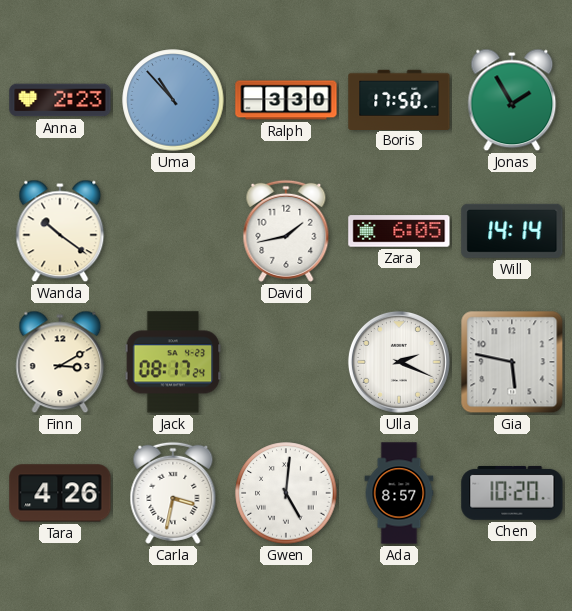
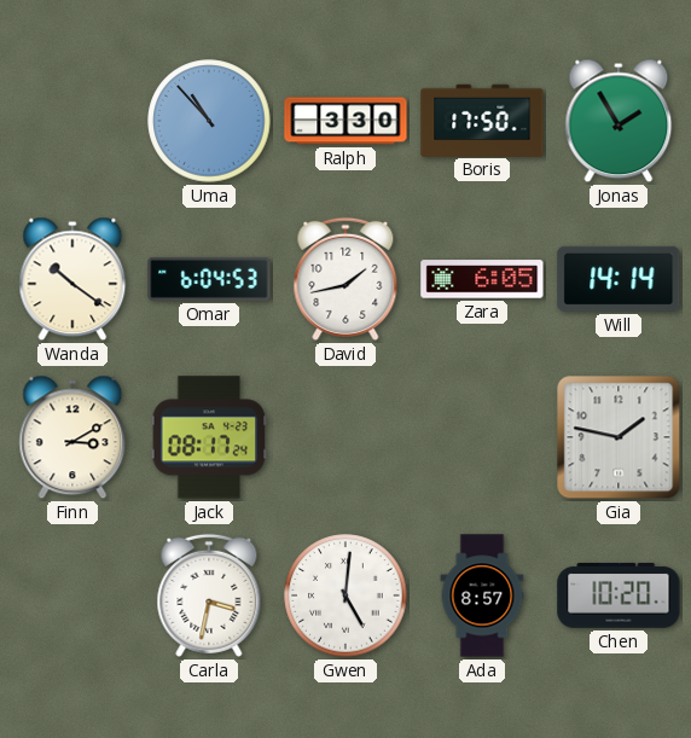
Anna: 2:23 -> none (60, 100)
Omar: none -> 6:04 (209, 279)
Ulla: 2:19 -> none (399, 362)
Gia: 5:47 -> 1:47 (619, 437)
Tara: 4:26 -> none (60, 493)
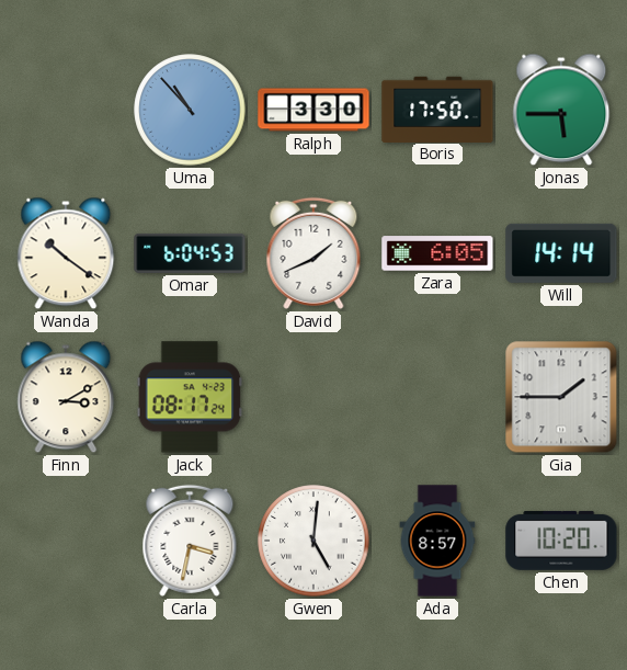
Jonas: 1:55 -> 5:45 (561, 110)
David: 1:43 -> 1:41 (314, 253)
Gia: 1:47 -> 1:45 (561, 397)
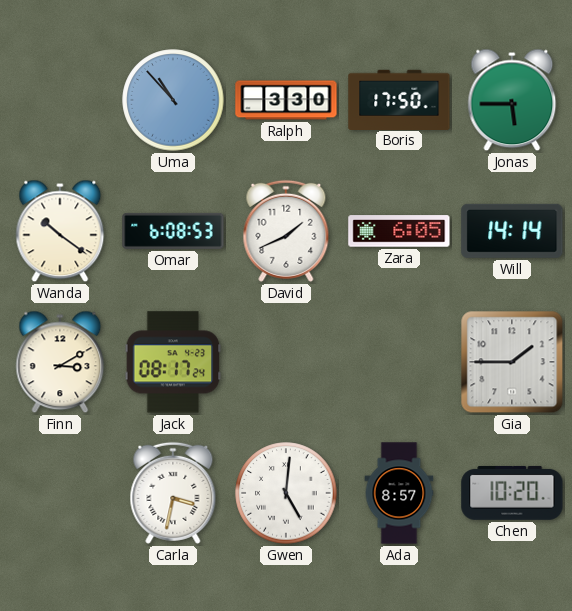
Omar: 6:04 -> 6:08 (173, 231)
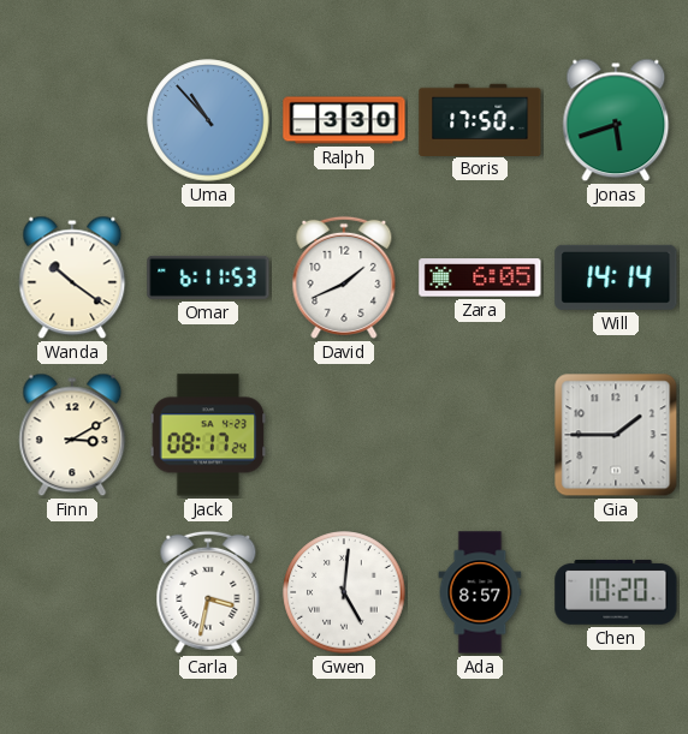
Jonas: 5:45 -> 5:42 (616, 120)
Omar: 6:08 -> 6:11 (208, 278)
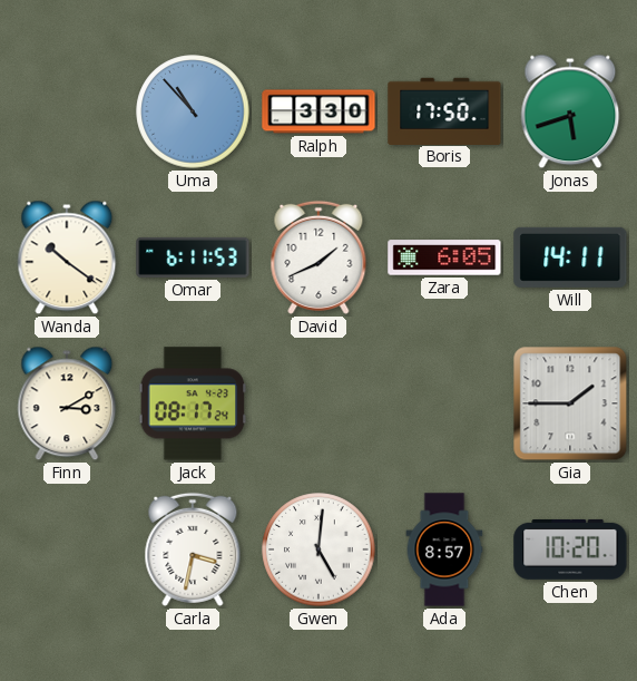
Will: 14:14 -> 14:11 (570, 257)
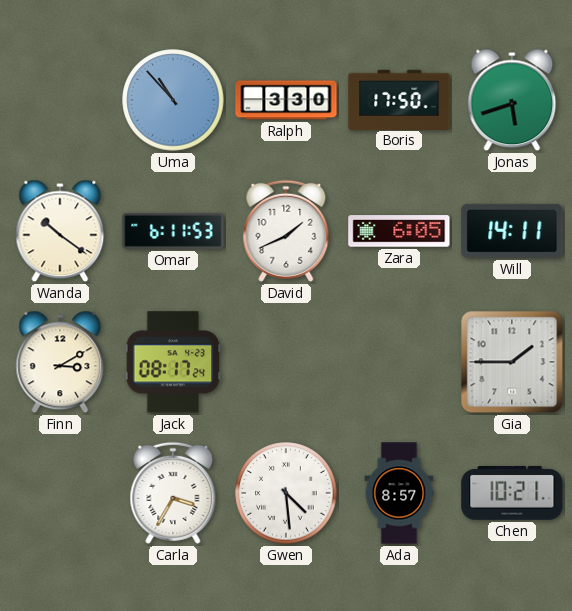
Carla: 3:32 -> 3:35 (173, 493)
Gwen: 5:01 -> 4:29 (286, 493)
Chen: 10:20 -> 10:21 (512, 493)
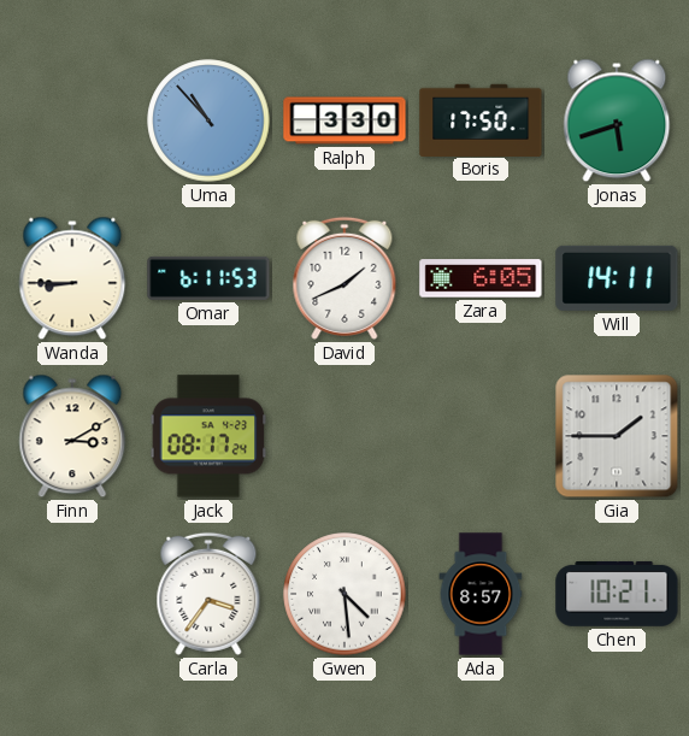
Wanda: 10:21 -> 8:45 (72, 278)
Carla: 3:35 -> 3:36 (208, 594)
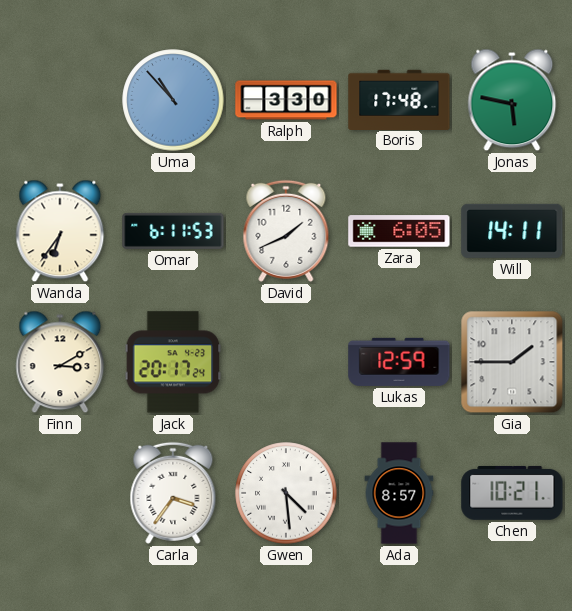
Boris: 17:50 -> 17:48 (399, 99)
Jonas: 5:42 -> 5:47 (512, 100)
Wanda: 8:45 -> 6:36 (60, 231)
Jack: 08:17 -> 20:17 (173, 362)
Lukas: none -> 12:59 (399, 362)
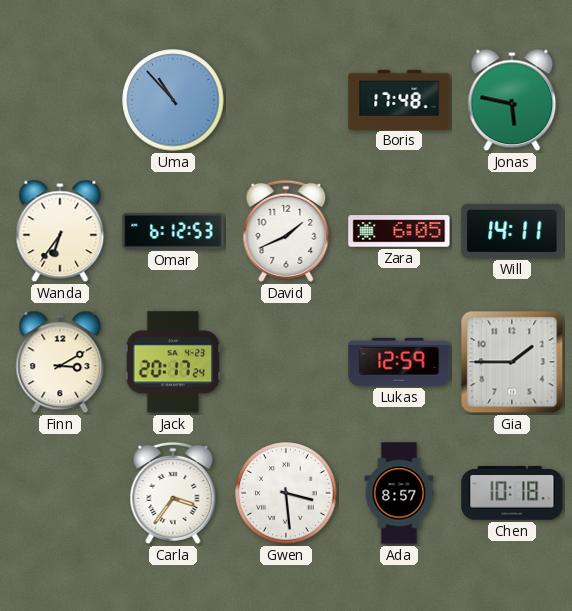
Ralph: 3:30 -> none (286, 100)
Omar: 6:11 -> 6:12 (173, 231)
Gwen: 4:29 -> 3:29 (286, 493)
Chen: 10:21 -> 10:18 (512, 493)
